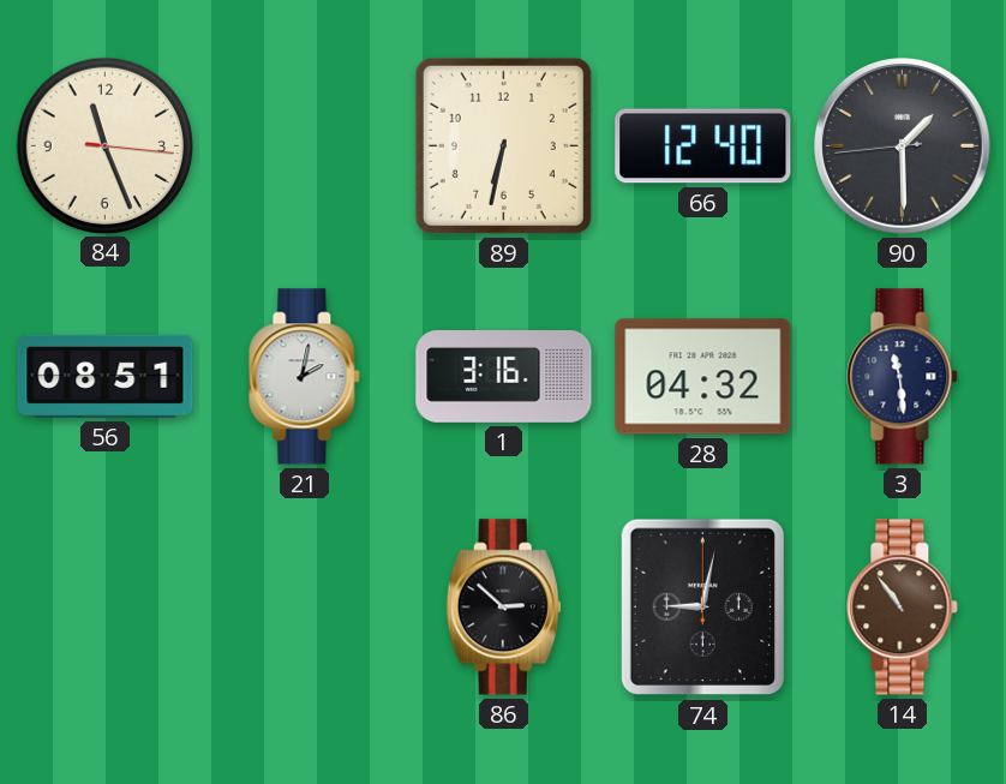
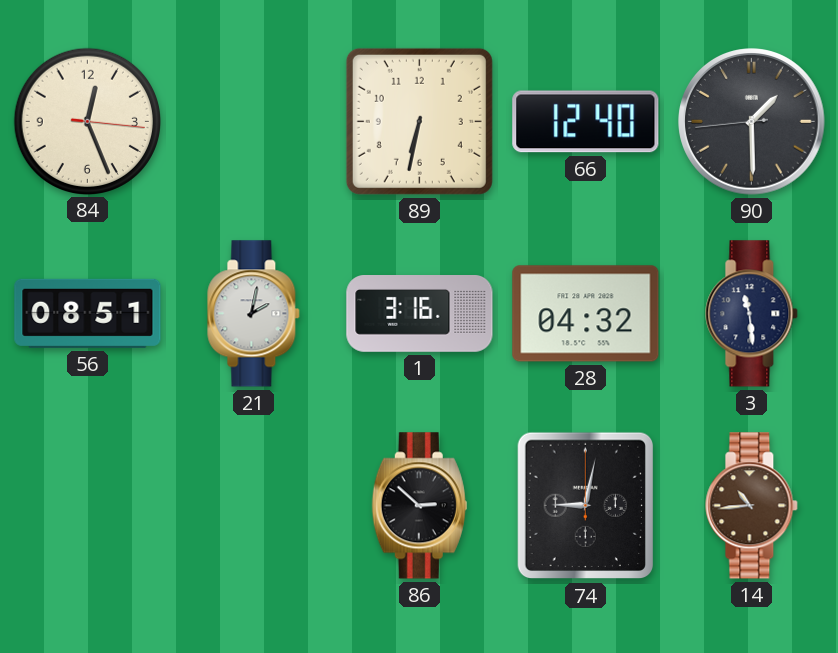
84: 11:26 -> 12:26 (87, 121)
14: 10:54 -> 10:44 (752, 506)
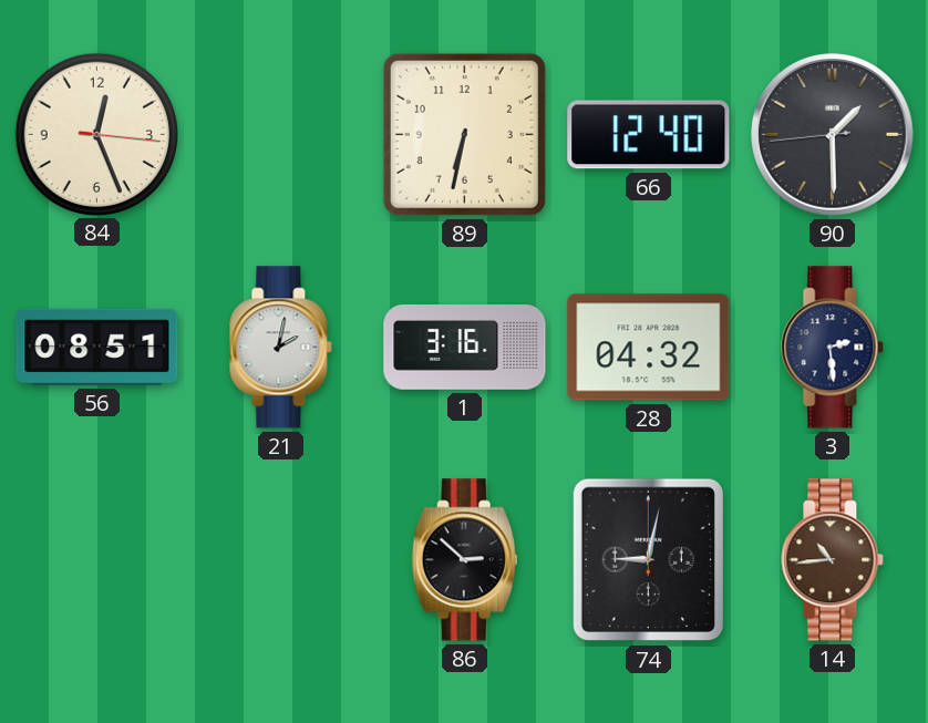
3: 11:29 -> 2:29 (833, 348)
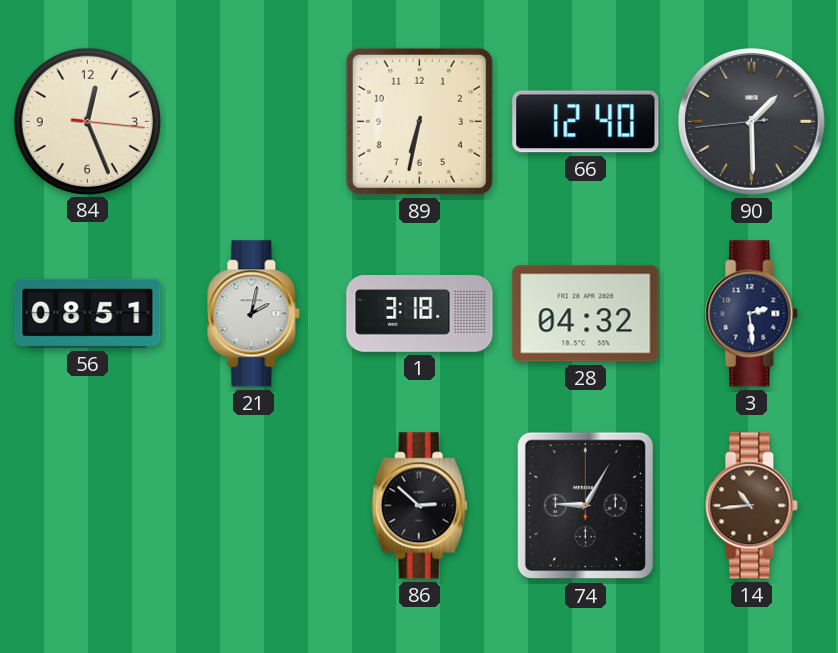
1: 3:16 -> 3:18 (420, 314)
74: 9:02 -> 9:05 (585, 506)
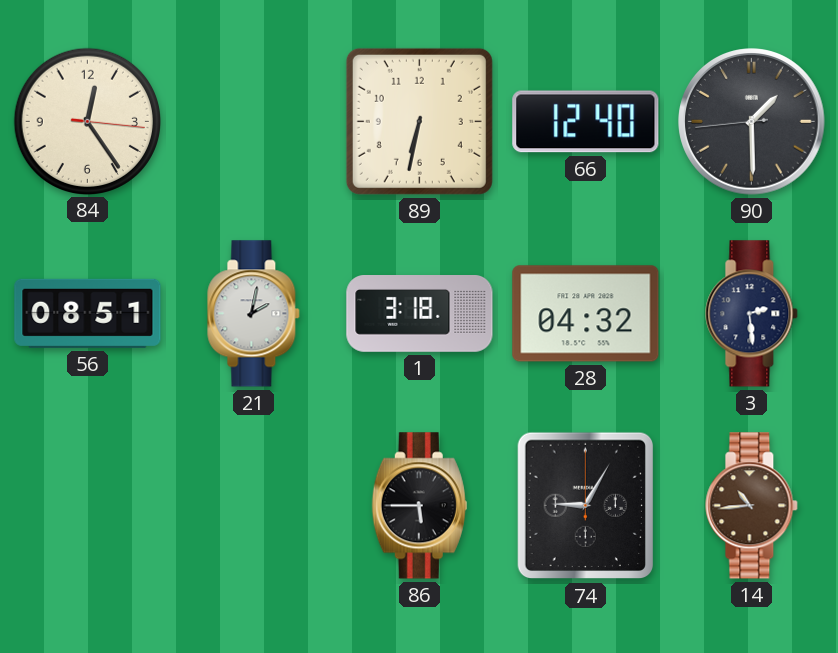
84: 12:26 -> 12:24 (87, 121)
86: 2:52 -> 5:45 (419, 506)
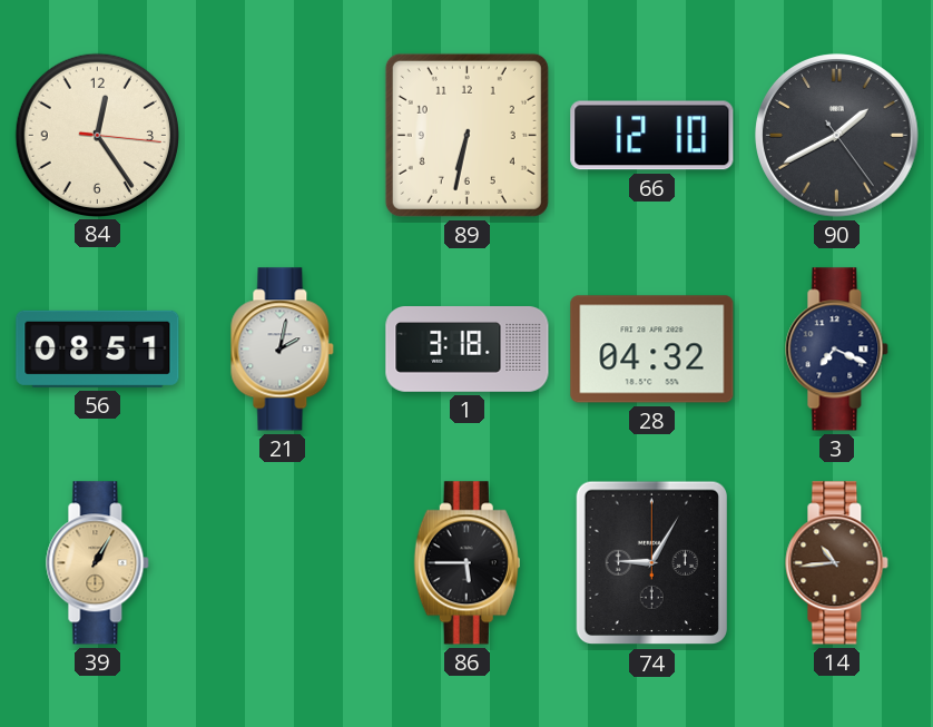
66: 12:40 -> 12:10 (652, 136)
90: 1:29 -> 1:40 (837, 136)
3: 2:29 -> 7:19 (837, 350)
39: none -> 1:05 (98, 563)
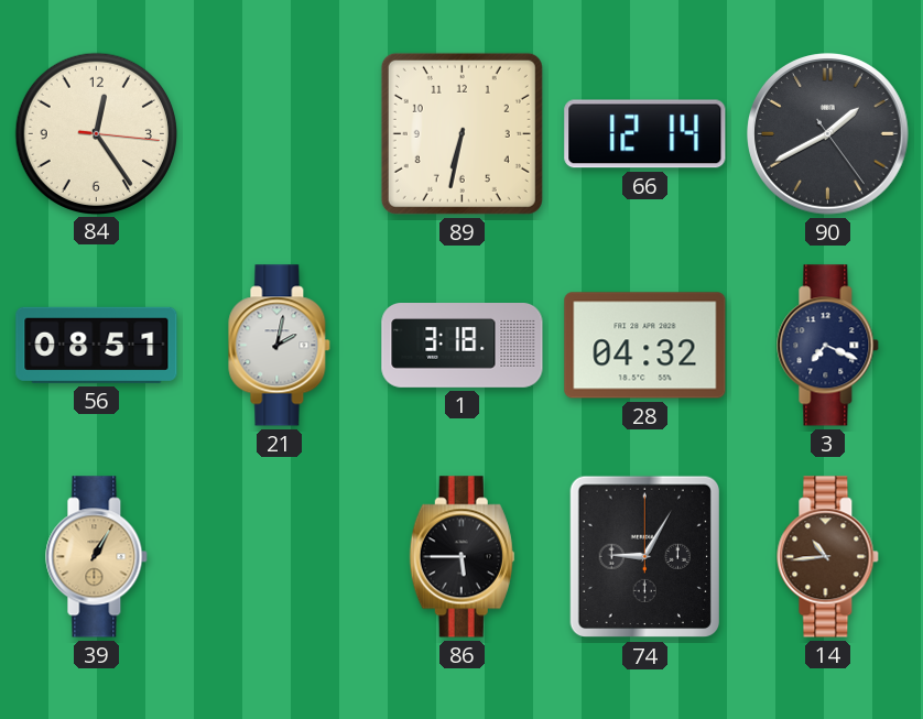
66: 12:10 -> 12:14 (645, 134)
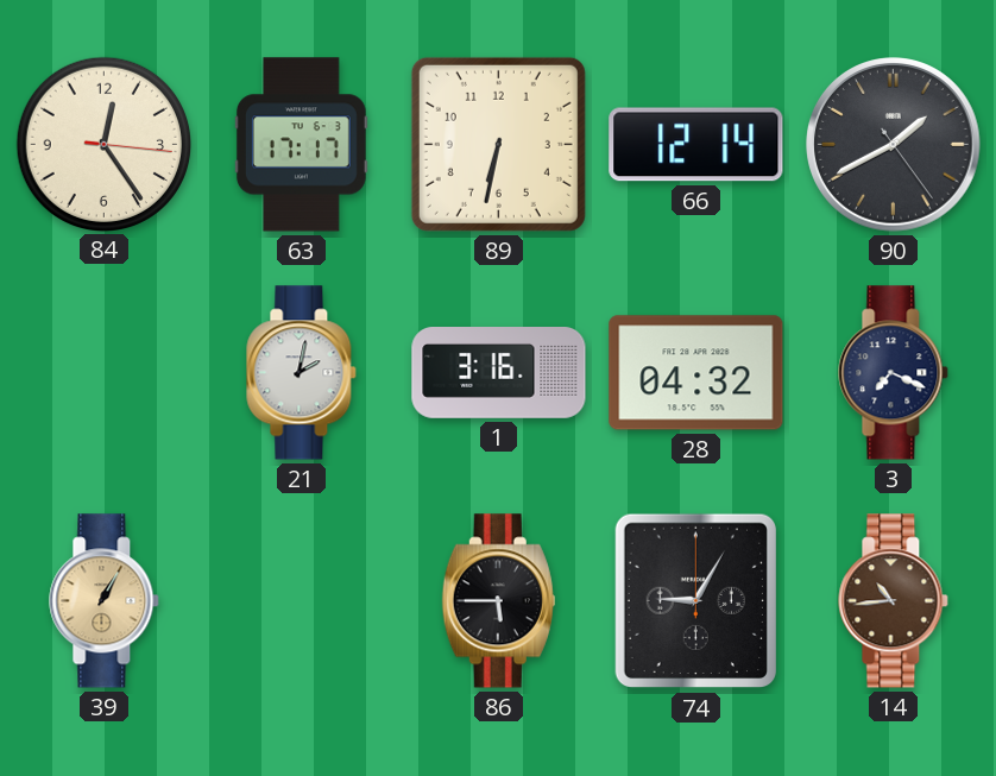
63: none -> 17:17 (301, 145)
56: 08:51 -> none (97, 345)
1: 3:18 -> 3:16 (499, 373)
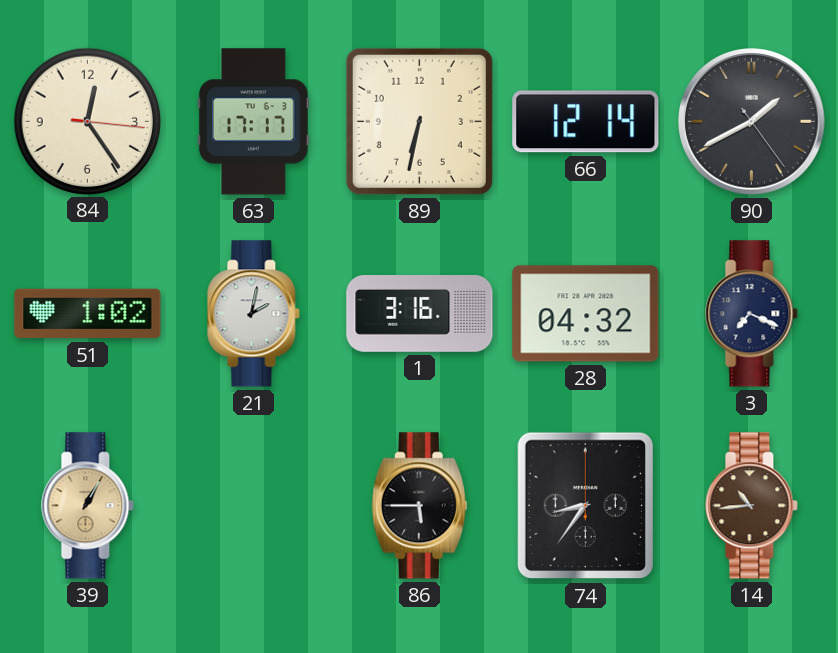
51: none -> 1:02 (88, 314)
74: 9:05 -> 8:36 (585, 506)
